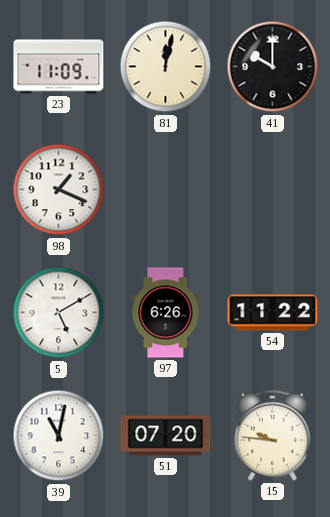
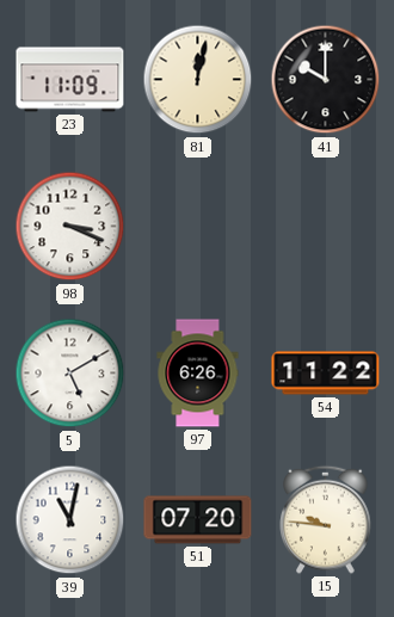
98: 1:19 -> 3:19 (70, 227)
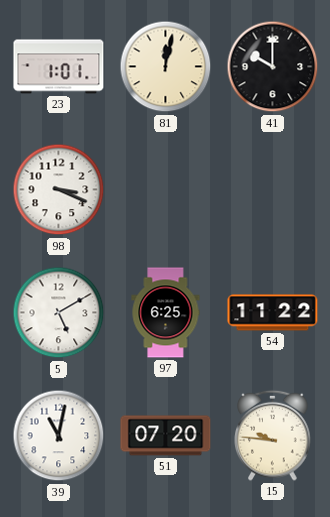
23: 11:09 -> 1:01 (59, 67)
97: 6:26 -> 6:25 (166, 313)
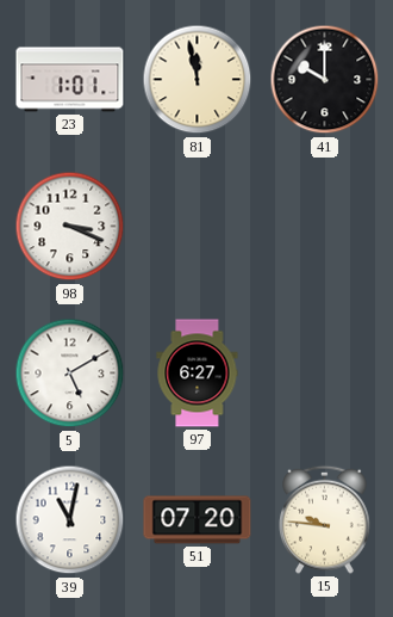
81: 12:02 -> 11:58 (198, 80)
97: 6:25 -> 6:27 (198, 374)
54: 11:22 -> none (273, 313)
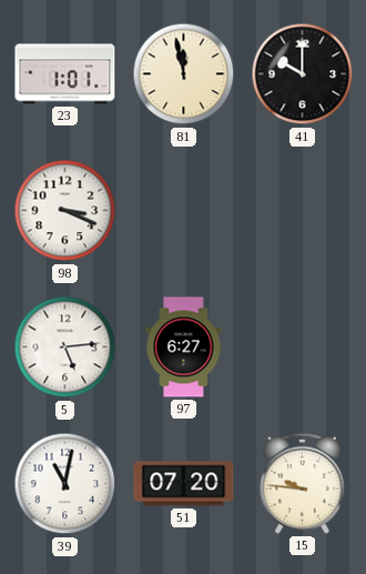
5: 5:10 -> 5:14 (65, 348)
